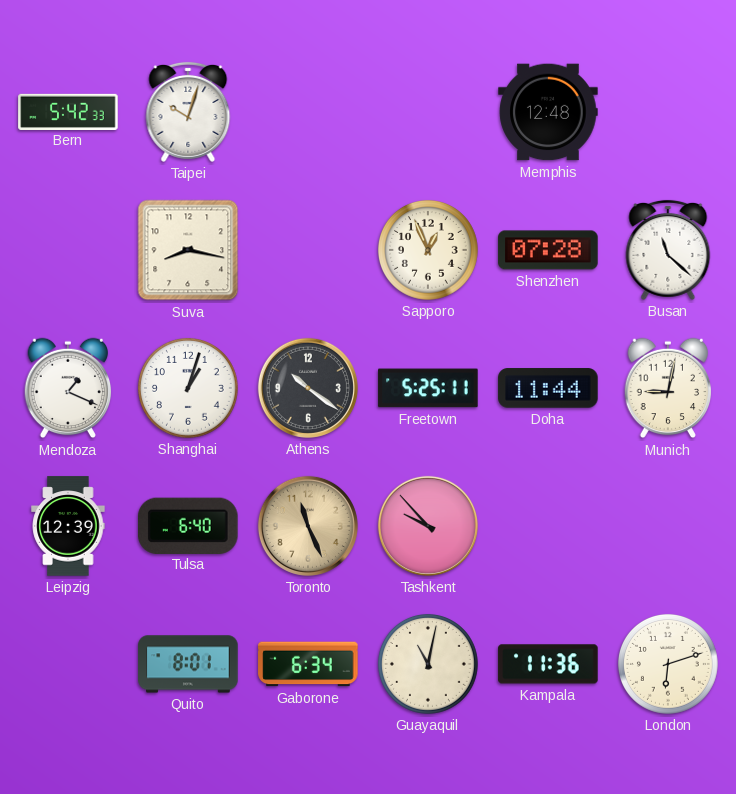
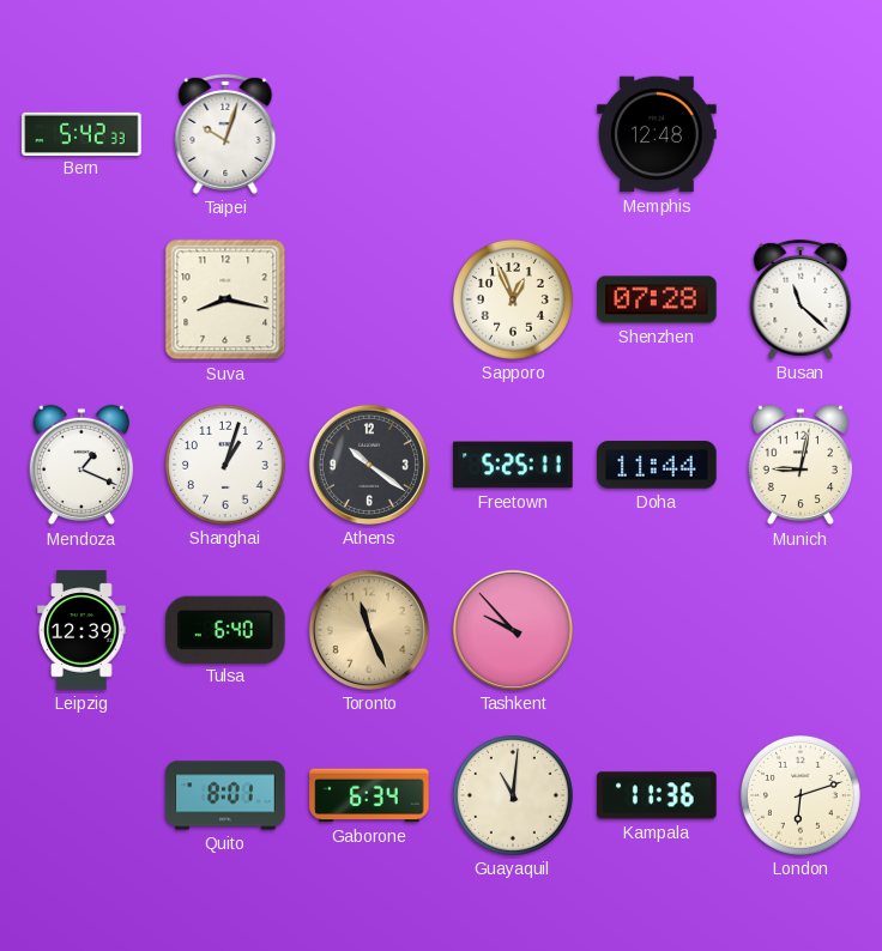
Guayaquil: 11:02 -> 11:01 (513, 795)
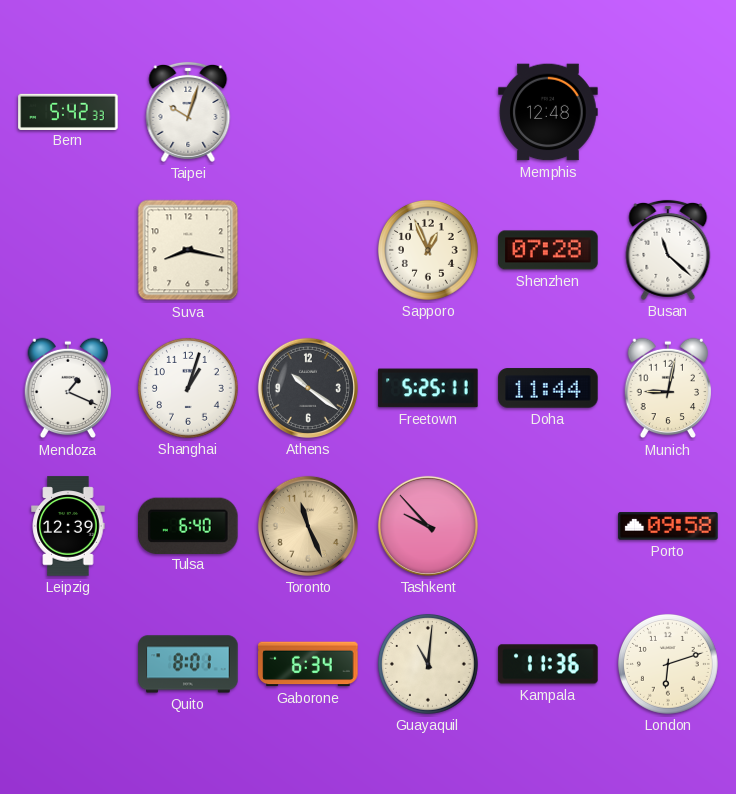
Porto: none -> 09:58 (668, 526)
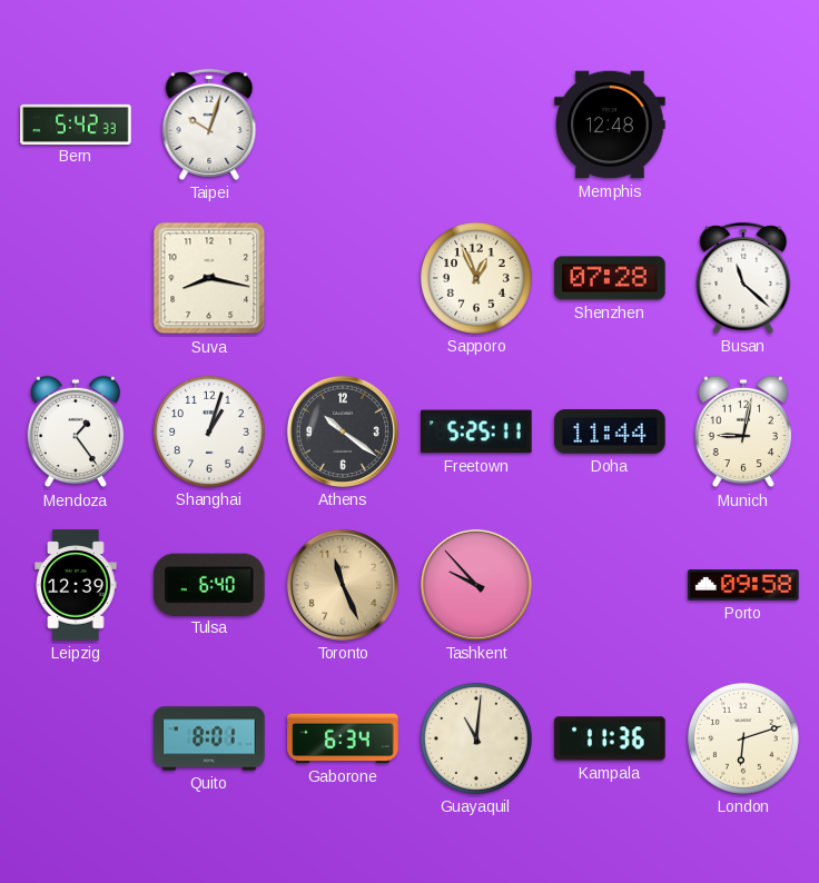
Mendoza: 1:19 -> 1:24 (76, 431)
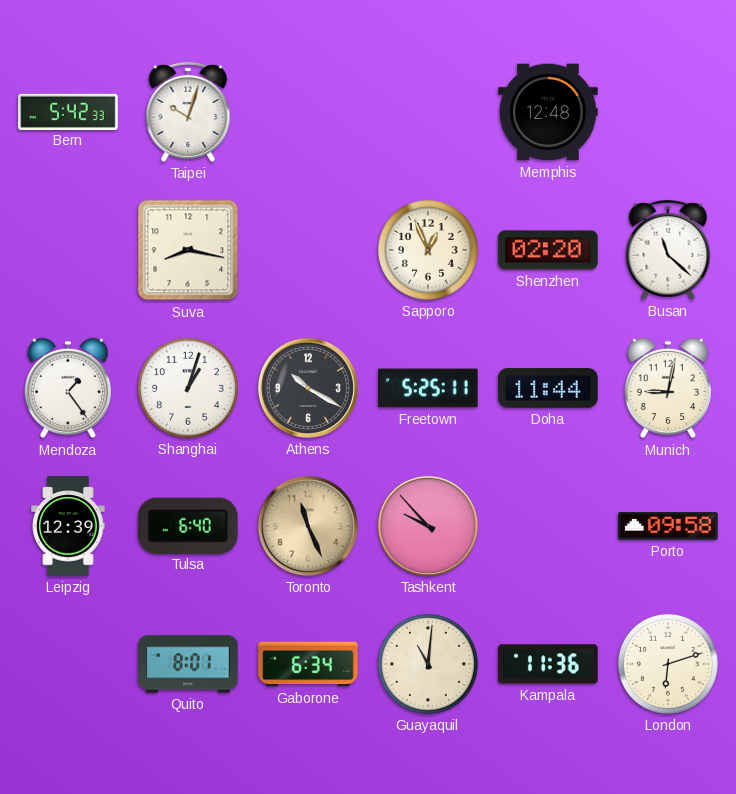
Shenzhen: 07:28 -> 02:20 (548, 250)
Athens: 10:21 -> 10:20 (308, 388)
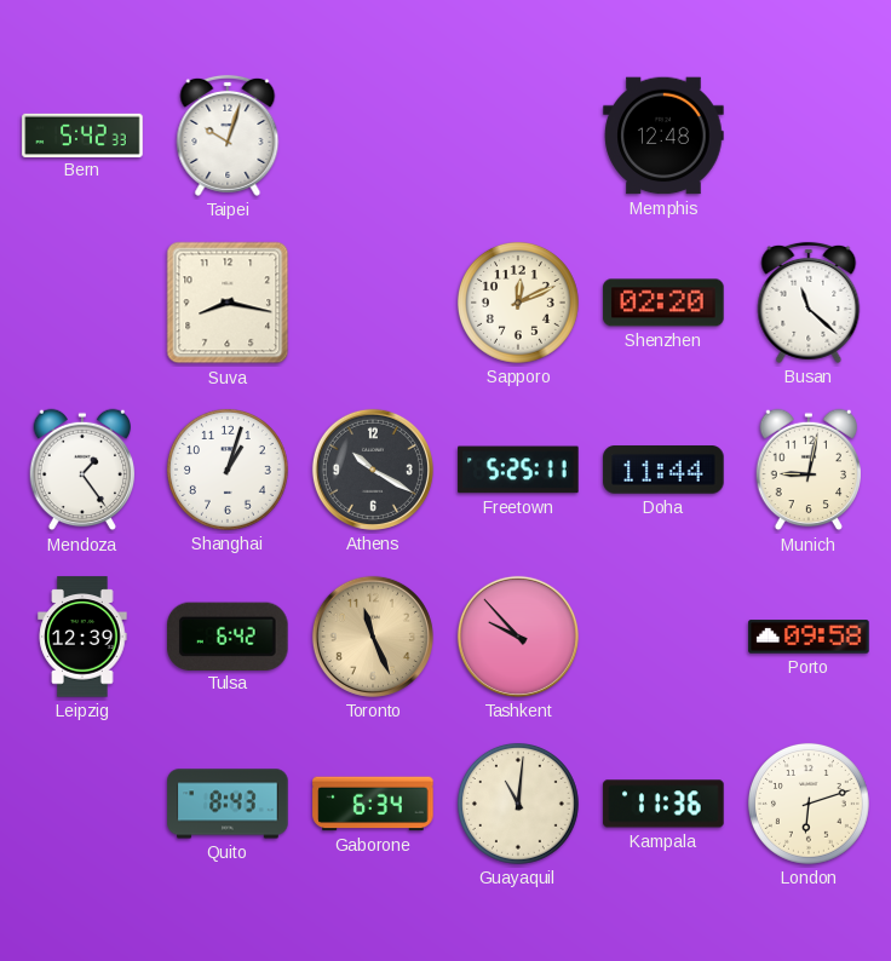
Sapporo: 12:56 -> 12:11 (518, 303)
Tulsa: 6:40 -> 6:42 (229, 635)
Quito: 8:01 -> 8:43 (228, 804)
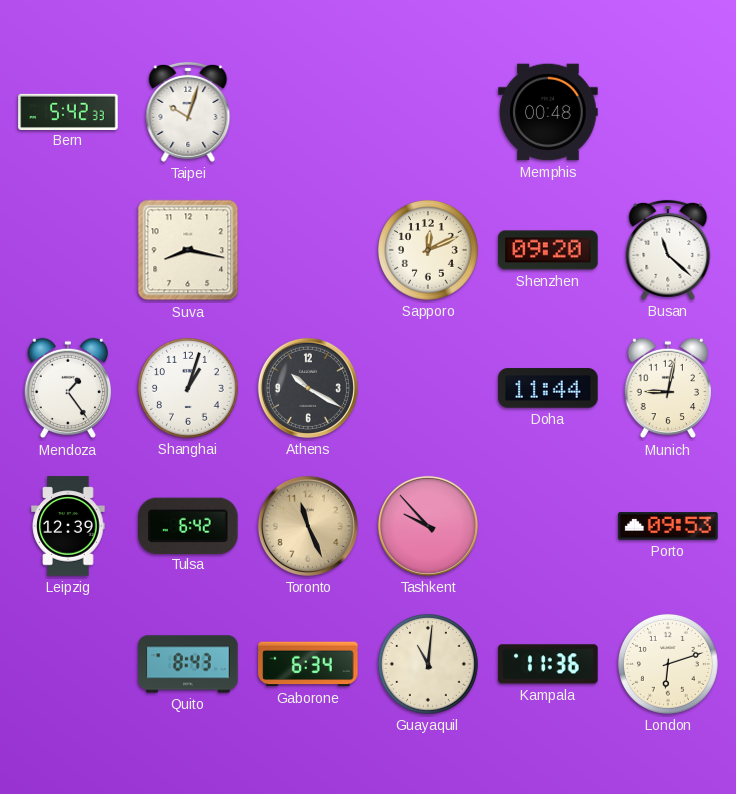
Memphis: 12:48 -> 00:48 (548, 112)
Shenzhen: 02:20 -> 09:20 (548, 250)
Freetown: 5:25 -> none (518, 470)
Porto: 09:58 -> 09:53 (668, 526)
